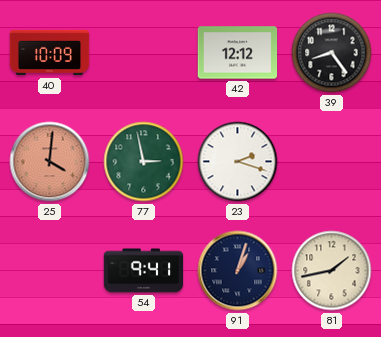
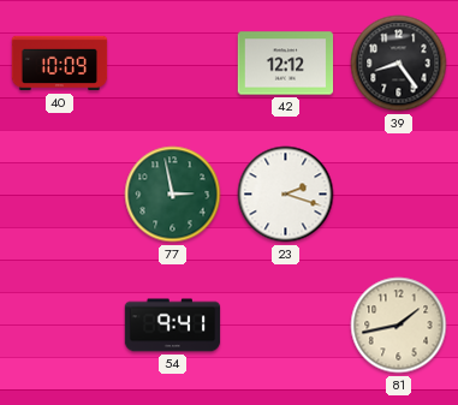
25: 4:01 -> none (50, 162)
91: 1:03 -> none (238, 271)
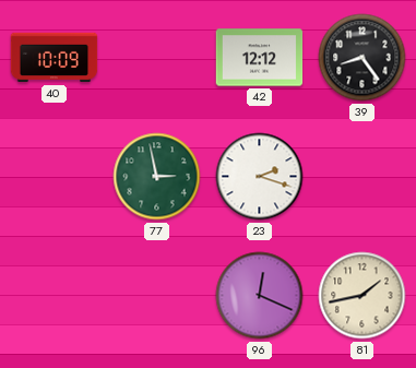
54: 9:41 -> none (173, 326)
96: none -> 12:19 (260, 296)
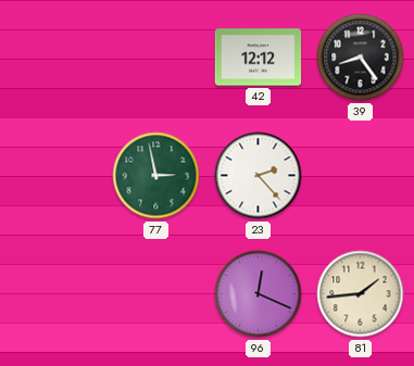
40: 10:09 -> none (55, 58)
23: 2:18 -> 2:23 (259, 176)
81: 1:43 -> 1:44 (361, 294)
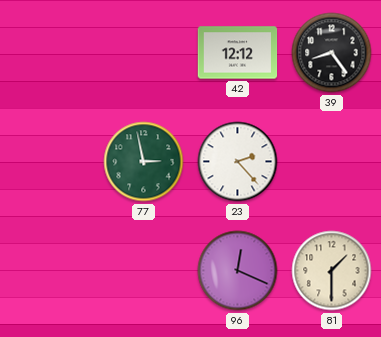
81: 1:44 -> 1:30 (332, 271)
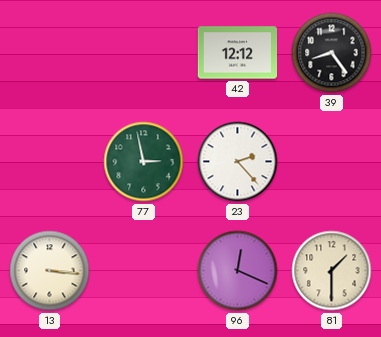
13: none -> 3:16 (50, 271)
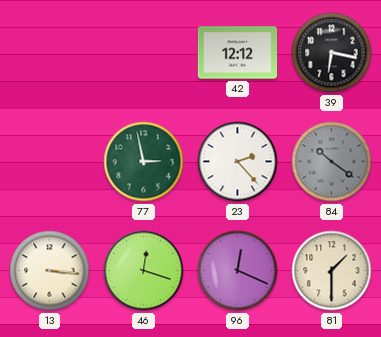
39: 8:24 -> 6:17 (332, 53)
84: none -> 10:21 (332, 162)
46: none -> 12:18 (144, 271)
